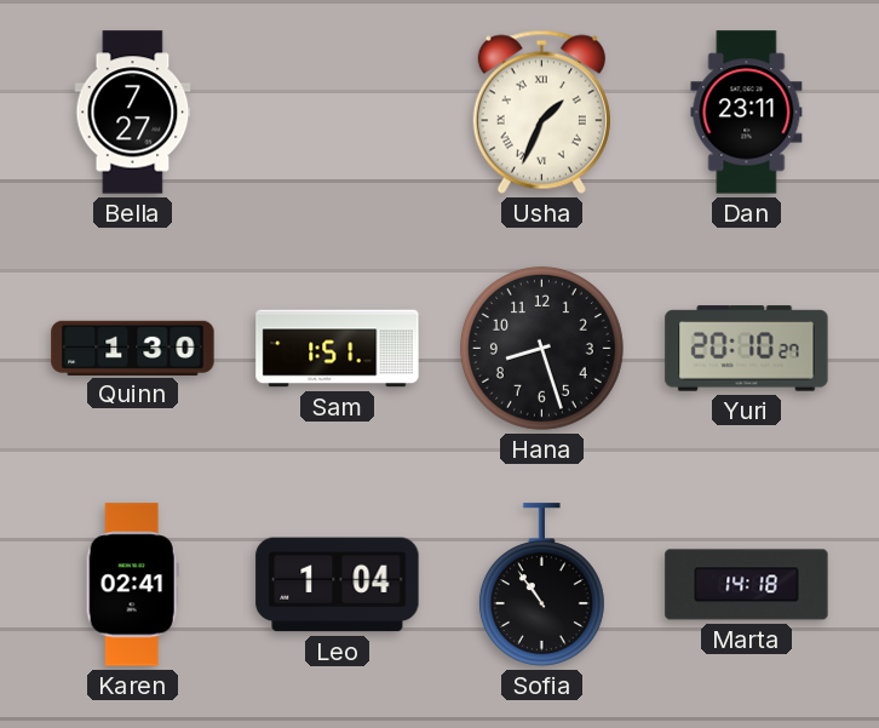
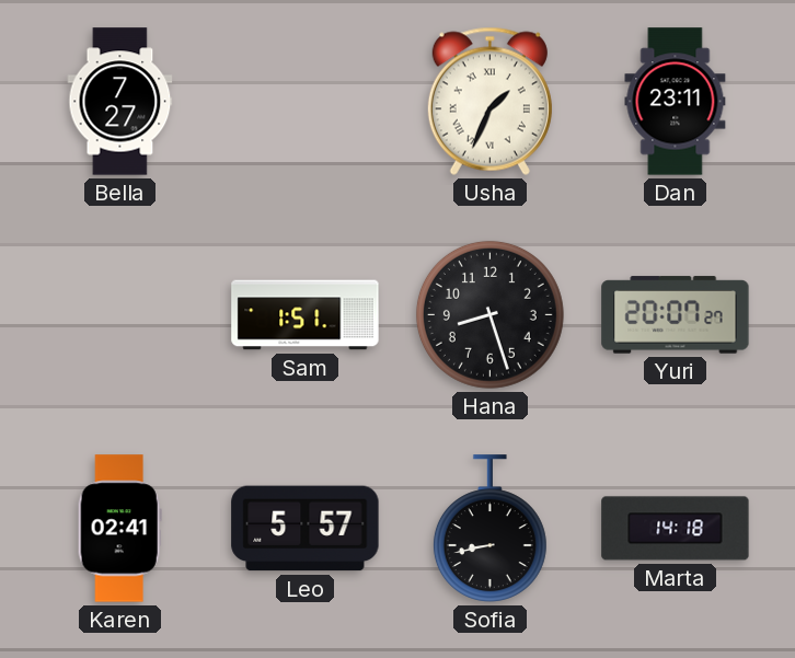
Quinn: 1:30 -> none (133, 348)
Yuri: 20:10 -> 20:07 (676, 315)
Leo: 1:04 -> 5:57 (306, 529)
Sofia: 10:54 -> 8:43 (489, 529)
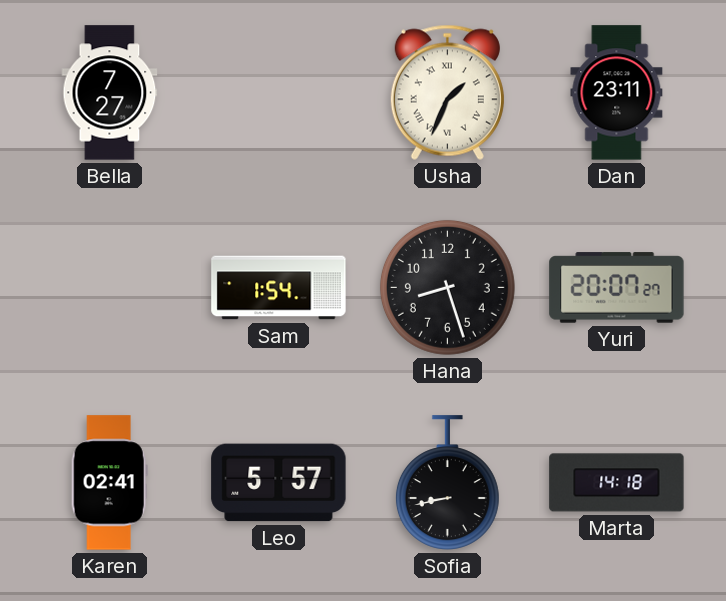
Sam: 1:51 -> 1:54 (279, 288)
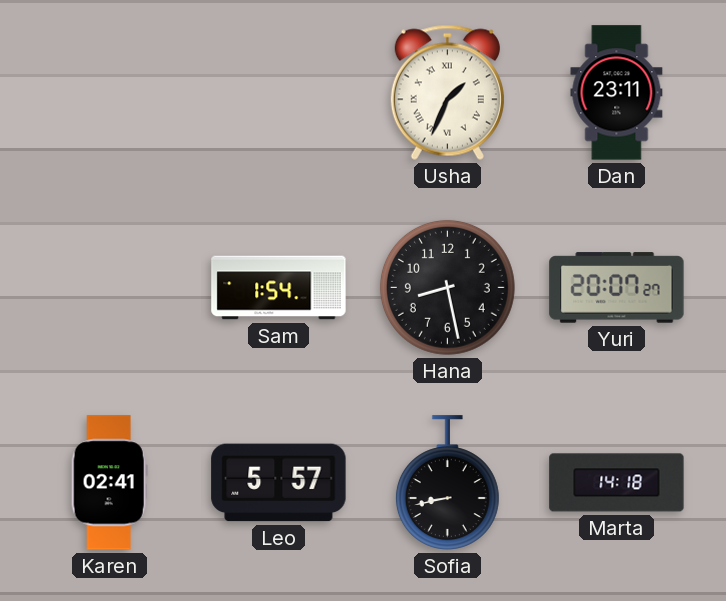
Bella: 7:27 -> none (110, 93)
Hana: 8:27 -> 8:28 (447, 287)
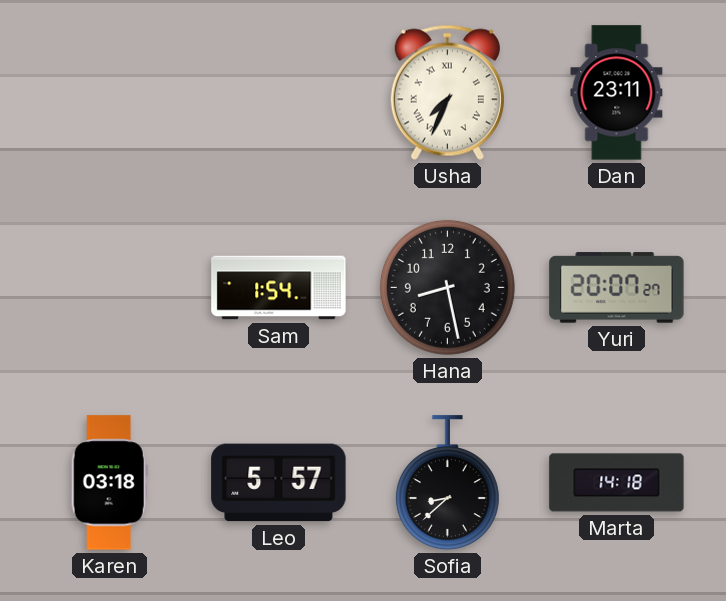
Usha: 1:34 -> 7:34 (447, 92)
Karen: 02:41 -> 03:18 (109, 483)
Sofia: 8:43 -> 8:38 (447, 483)
